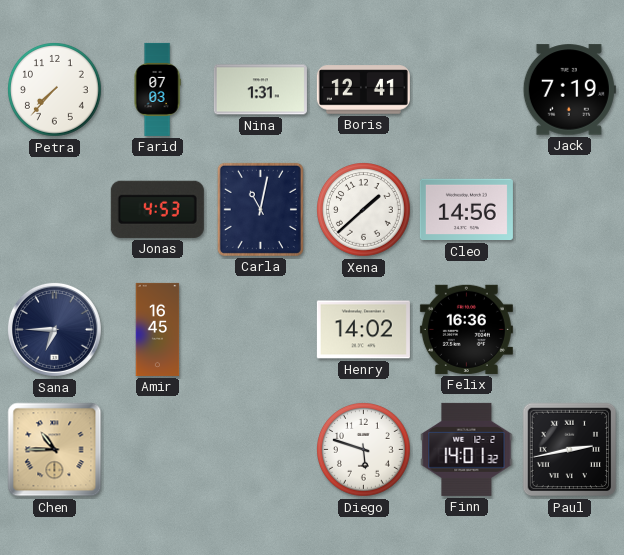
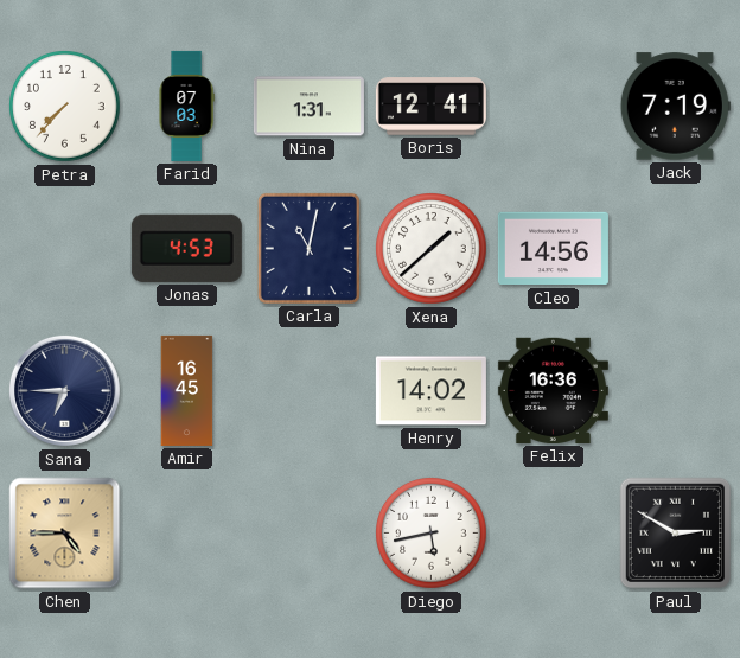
Chen: 10:45 -> 4:45 (65, 534)
Diego: 5:48 -> 5:43 (432, 534)
Finn: 14:01 -> none (467, 449)
Paul: 2:43 -> 2:50 (676, 534)
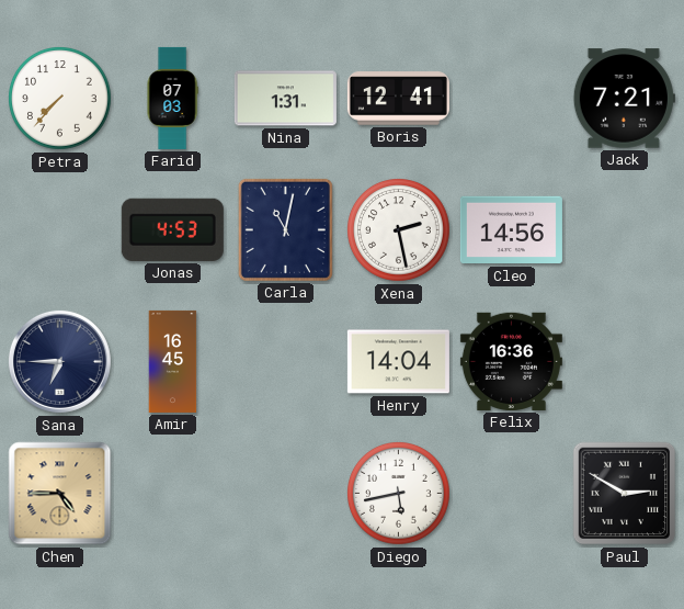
Jack: 7:19 -> 7:21 (624, 99)
Xena: 1:38 -> 2:28 (399, 230)
Henry: 14:02 -> 14:04 (398, 362)
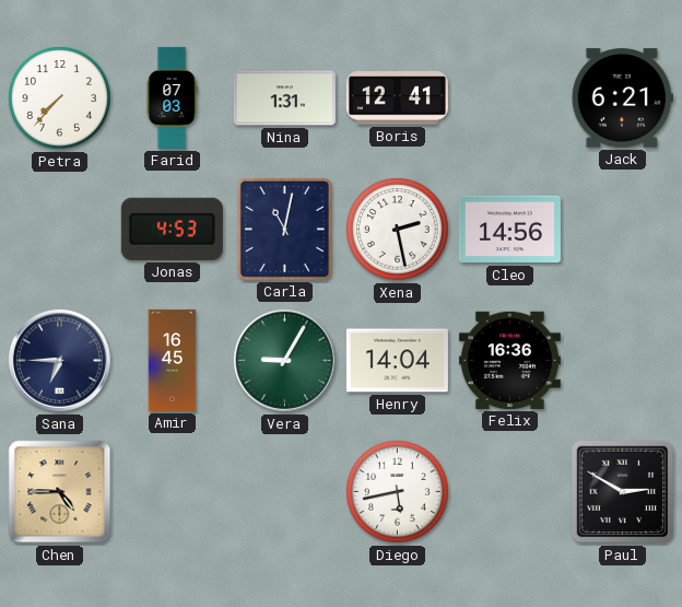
Jack: 7:21 -> 6:21 (622, 98)
Vera: none -> 9:05 (284, 360)
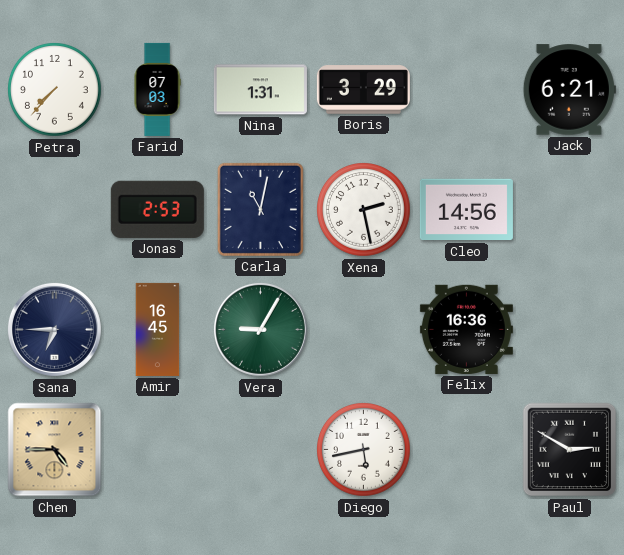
Boris: 12:41 -> 3:29 (363, 90)
Jonas: 4:53 -> 2:53 (157, 209)
Henry: 14:04 -> none (397, 361)
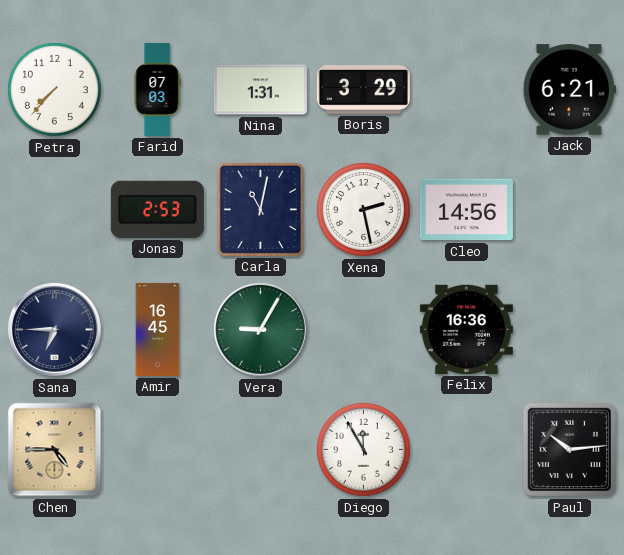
Diego: 5:43 -> 11:55 (364, 450)
Paul: 2:50 -> 10:14 (570, 450)
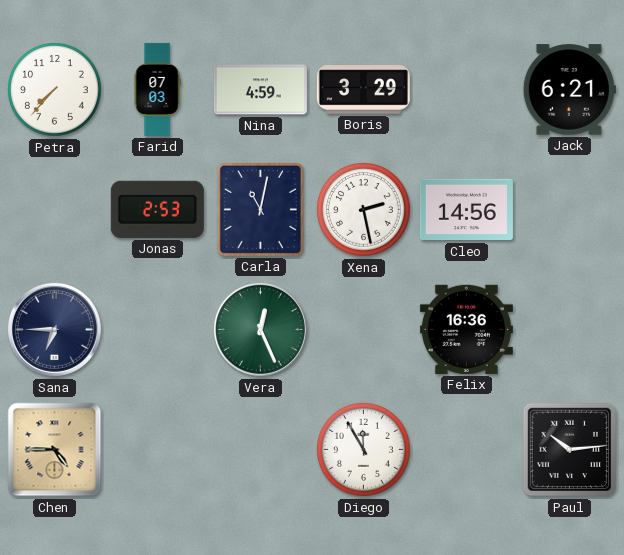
Nina: 1:31 -> 4:59 (260, 90)
Amir: 16:45 -> none (158, 329)
Vera: 9:05 -> 12:26 (260, 329)
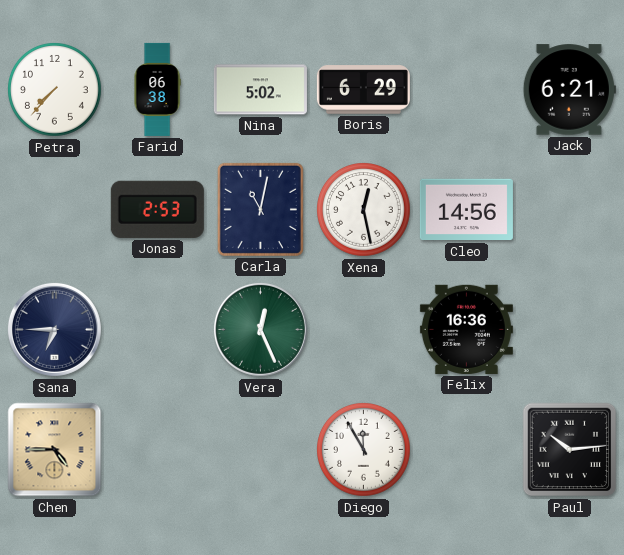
Farid: 07:03 -> 06:38 (157, 89)
Nina: 4:59 -> 5:02 (260, 90)
Boris: 3:29 -> 6:29 (363, 90)
Xena: 2:28 -> 12:28 (364, 210)
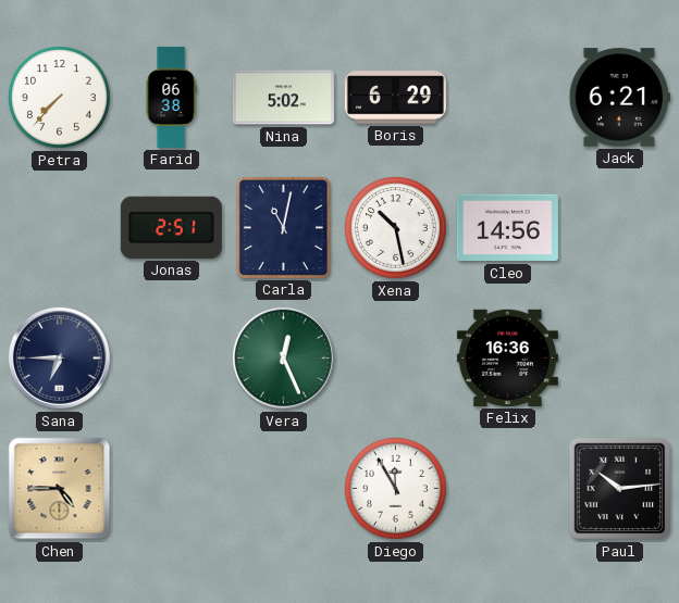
Jonas: 2:53 -> 2:51 (171, 227)
Xena: 12:28 -> 10:28 (396, 228)
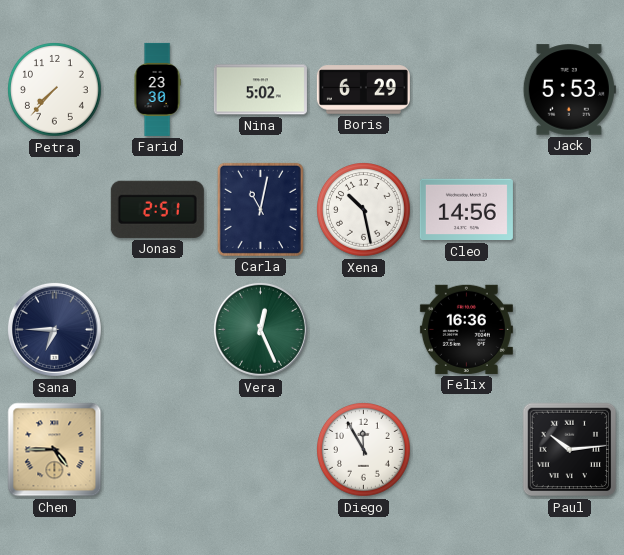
Farid: 06:38 -> 23:30 (157, 89)
Jack: 6:21 -> 5:53 (569, 90)
